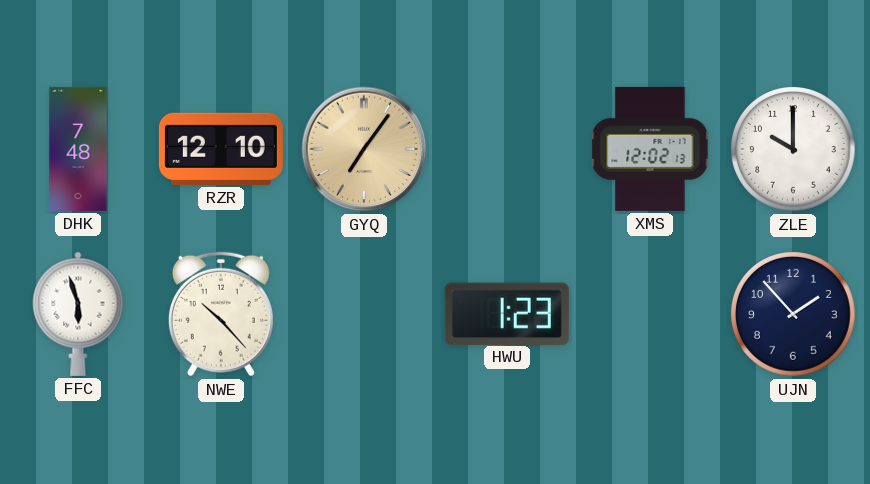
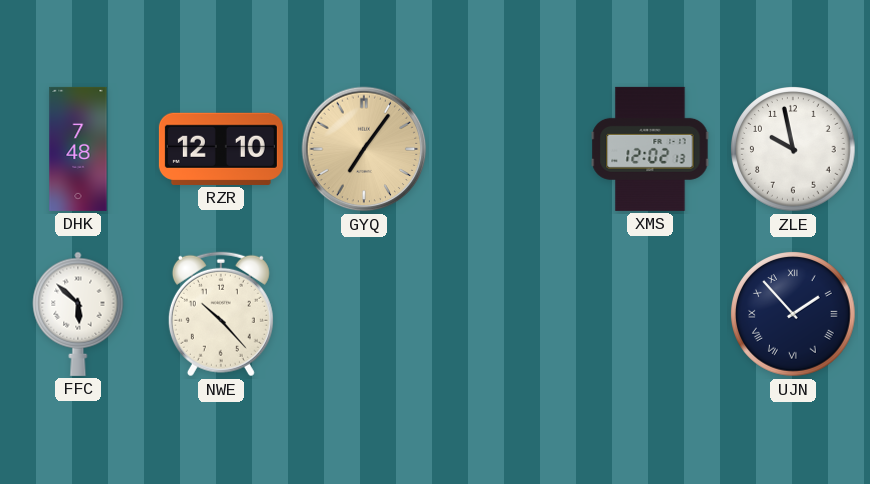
ZLE: 10:00 -> 9:58 (794, 149)
FFC: 5:57 -> 5:52 (78, 314)
HWU: 1:23 -> none (507, 313)
UJN numerals: Arabic -> Roman (794, 314)
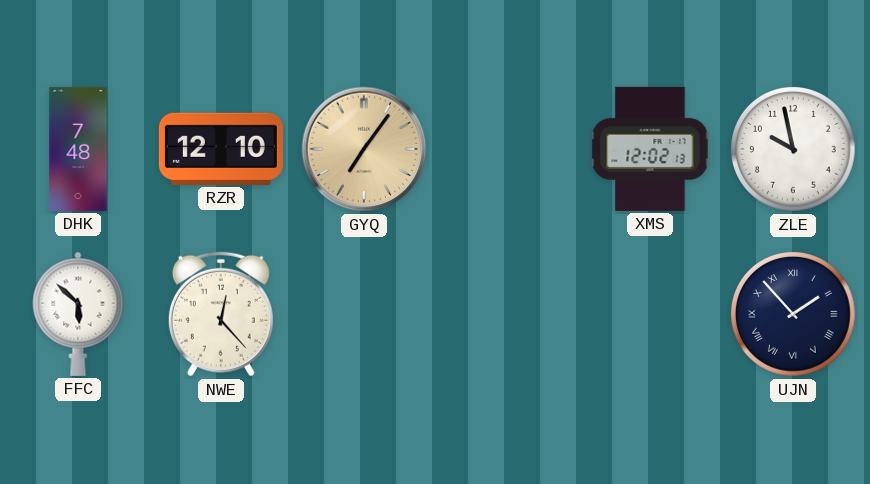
NWE: 10:23 -> 12:23 (221, 314)
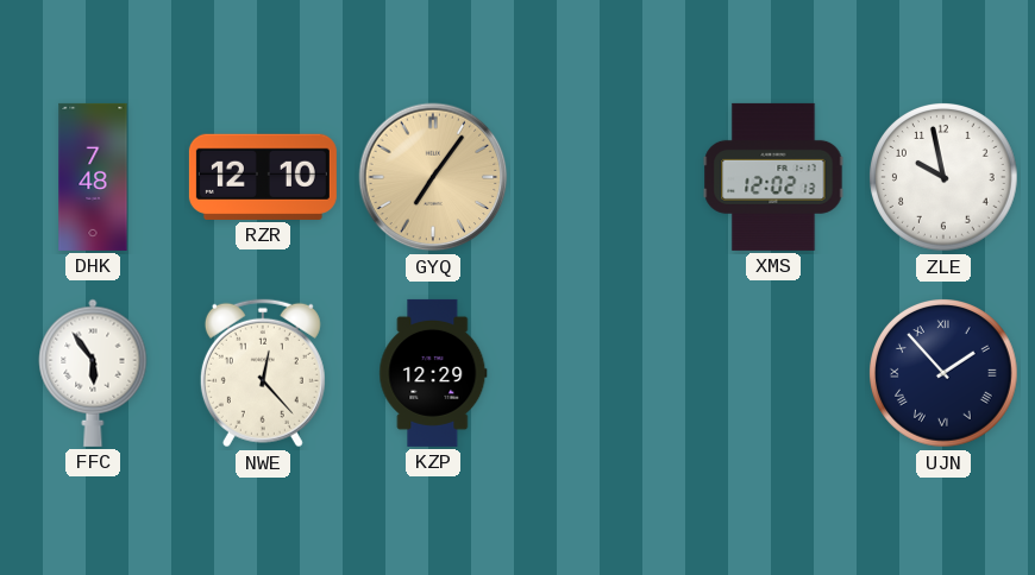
FFC: 5:52 -> 5:54 (93, 373)
KZP: none -> 12:29 (433, 373)
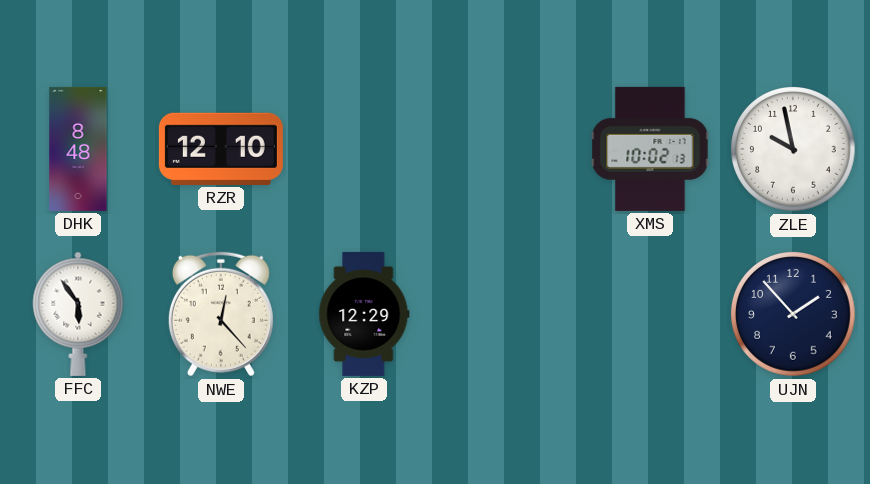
DHK: 7:48 -> 8:48 (78, 149)
GYQ: 7:06 -> none (433, 177)
XMS: 12:02 -> 10:02 (650, 149)
UJN numerals: Roman -> Arabic (794, 314)
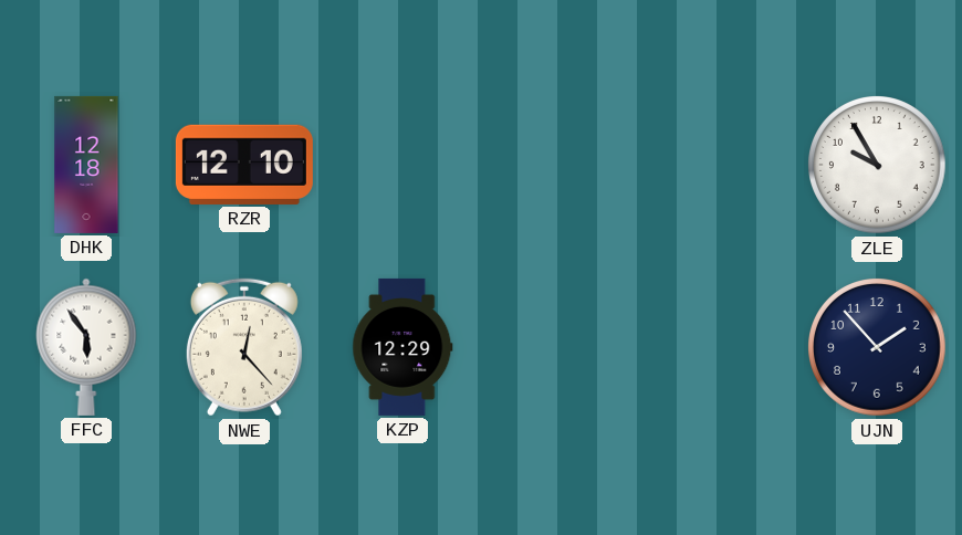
DHK: 8:48 -> 12:18 (86, 165)
XMS: 10:02 -> none (650, 149)
ZLE: 9:58 -> 9:55 (878, 165)
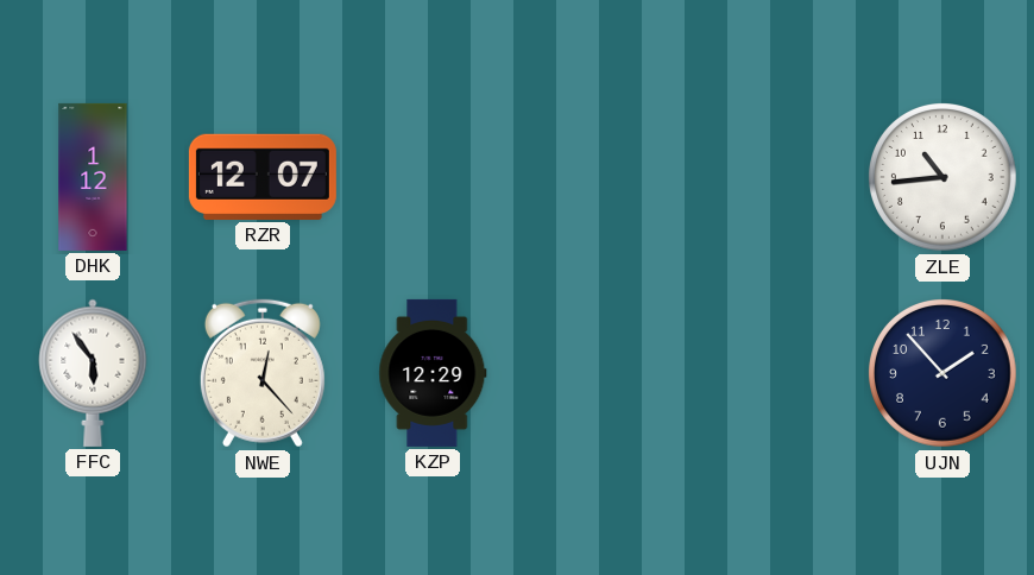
DHK: 12:18 -> 1:12 (93, 177)
RZR: 12:10 -> 12:07 (263, 177)
ZLE: 9:55 -> 10:44 (944, 177)
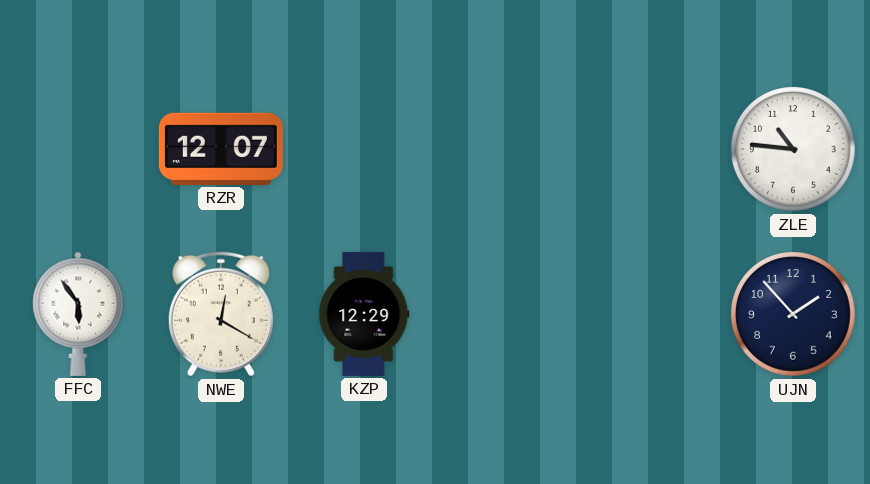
DHK: 1:12 -> none (93, 177)
ZLE: 10:44 -> 10:46 (794, 149)
NWE: 12:23 -> 12:20 (221, 314)
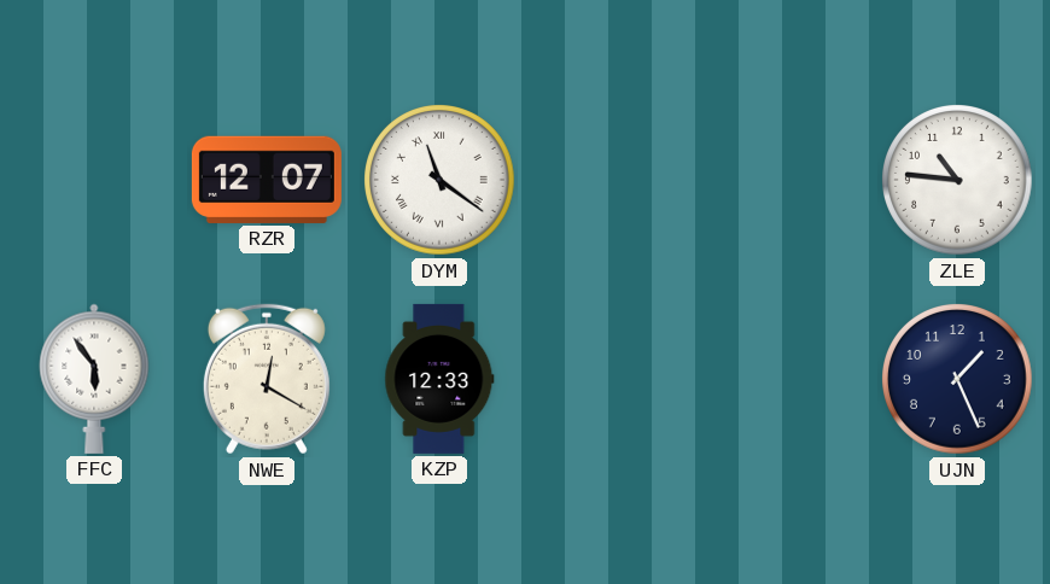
DYM: none -> 11:21 (441, 180)
KZP: 12:29 -> 12:33 (439, 379)
UJN: 1:53 -> 1:26 (958, 379)
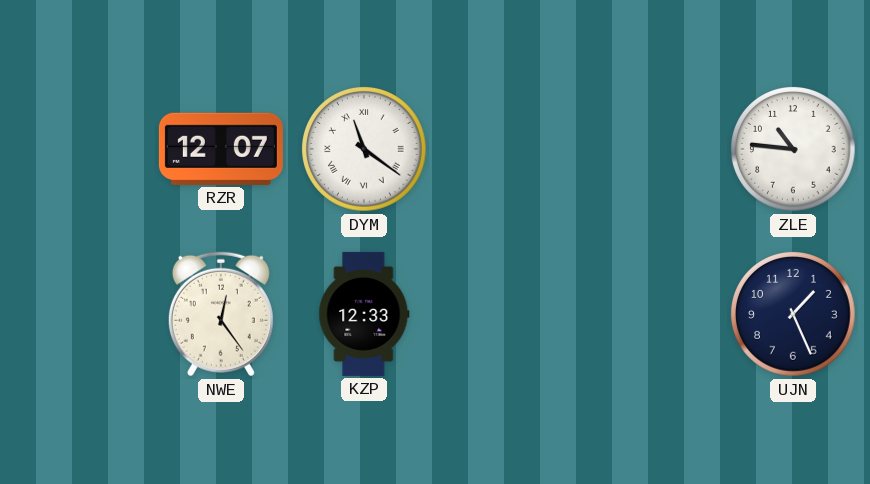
FFC: 5:54 -> none (94, 379)
NWE: 12:20 -> 12:24 (221, 314)
